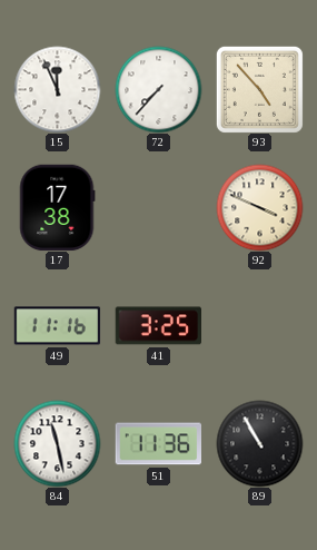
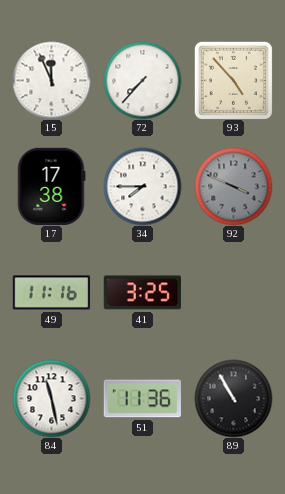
34: none -> 7:45 (142, 186)
92 dial: cream -> grey (233, 186)
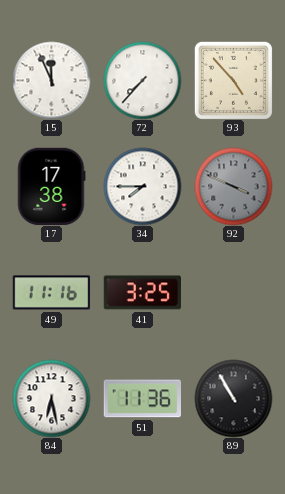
84: 11:28 -> 6:28 (51, 398)
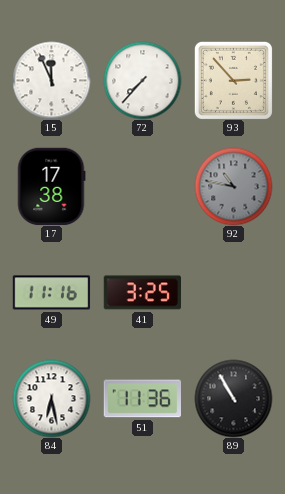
93: 4:53 -> 2:53 (233, 80)
34: 7:45 -> none (142, 186)
92: 3:49 -> 10:47 (233, 186)
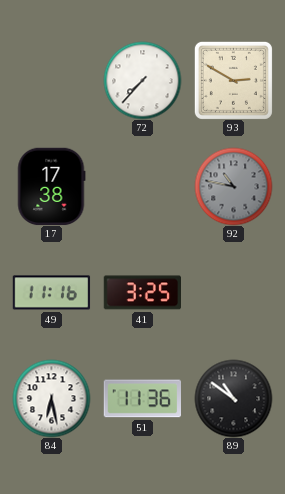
15: 11:56 -> none (51, 80)
93: 2:53 -> 2:50 (233, 80)
89: 10:55 -> 10:51 (233, 398)
